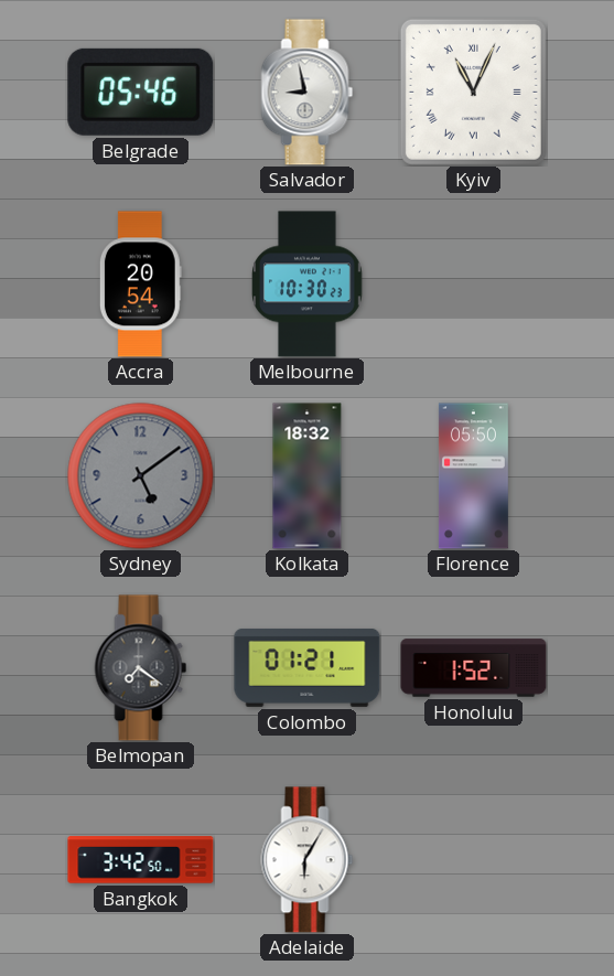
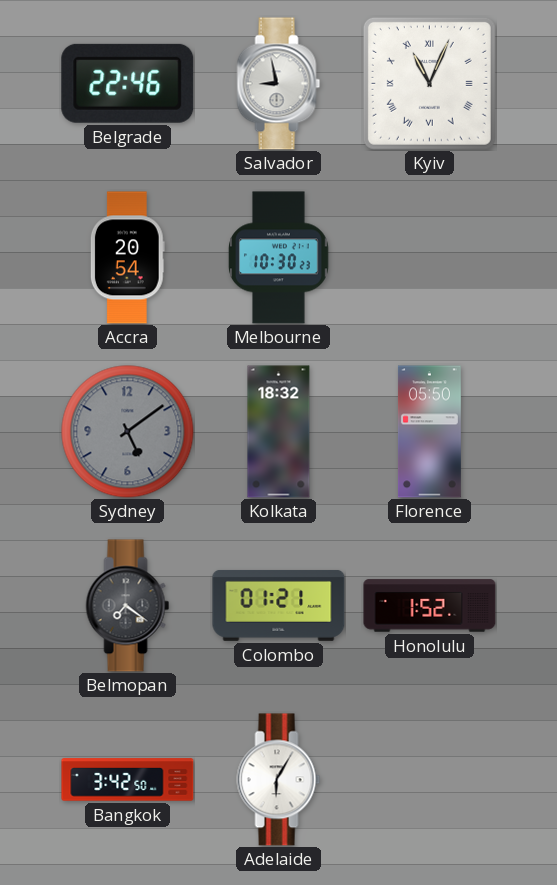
Belgrade: 05:46 -> 22:46 (128, 83)
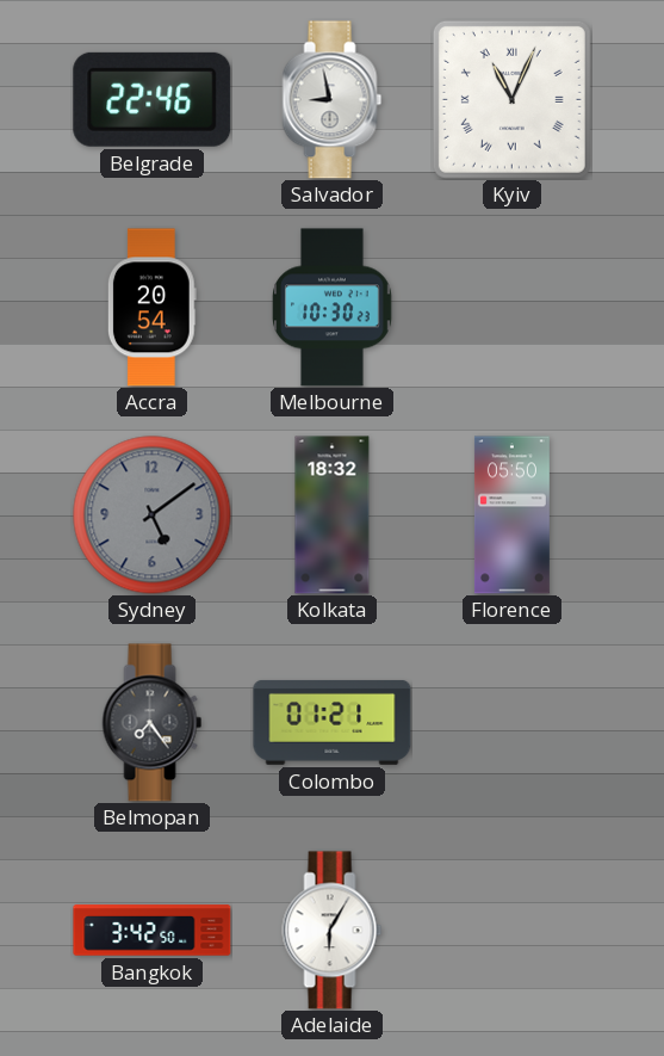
Belmopan: 7:21 -> 7:24 (153, 723)
Honolulu: 1:52 -> none (430, 606)
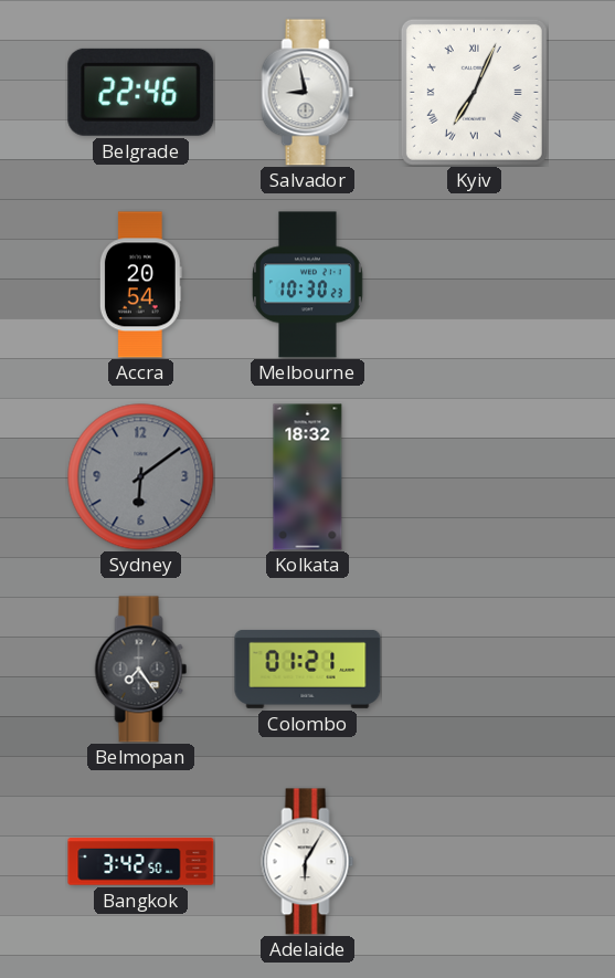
Kyiv: 11:04 -> 7:04 (474, 92)
Sydney: 5:09 -> 6:09 (141, 477)
Florence: 05:50 -> none (511, 515)
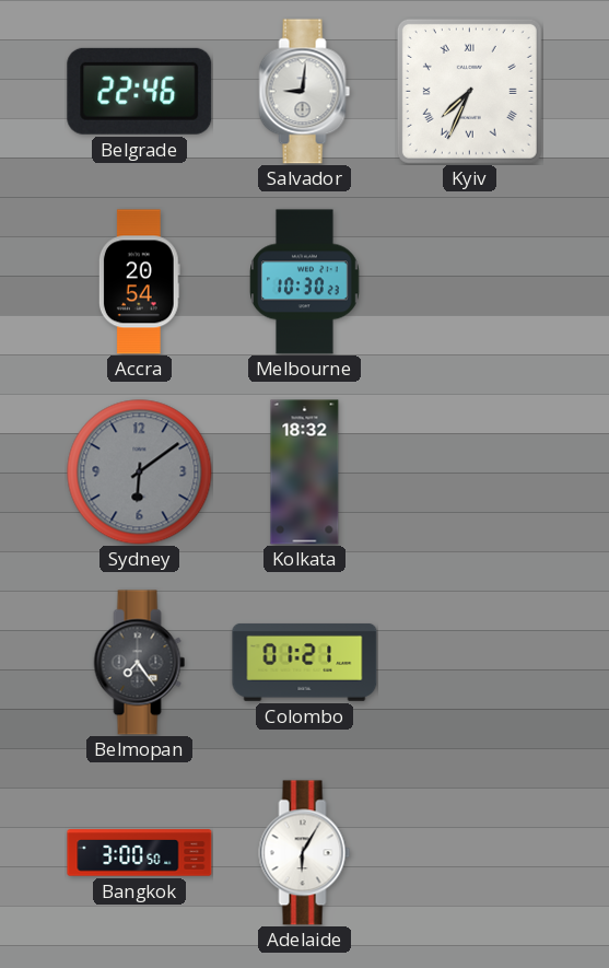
Salvador: 8:58 -> 9:01 (305, 92)
Kyiv: 7:04 -> 7:34 (469, 91)
Bangkok: 3:42 -> 3:00 (140, 853)
